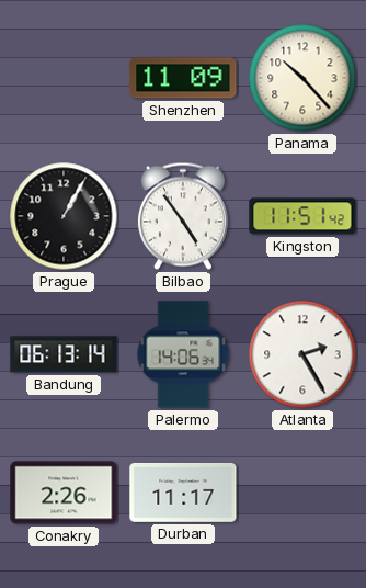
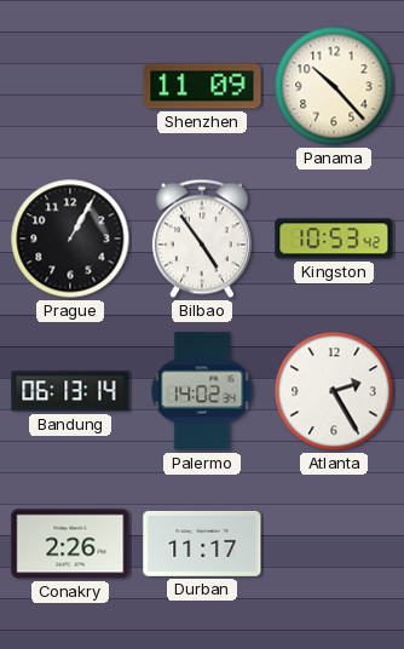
Kingston: 11:51 -> 10:53 (334, 239)
Palermo: 14:06 -> 14:02 (202, 391)
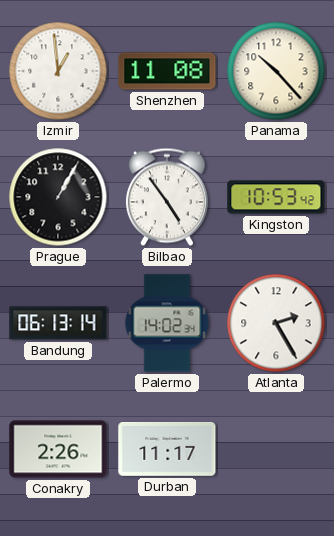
Izmir: none -> 12:59 (58, 71)
Shenzhen: 11:09 -> 11:08 (167, 71)
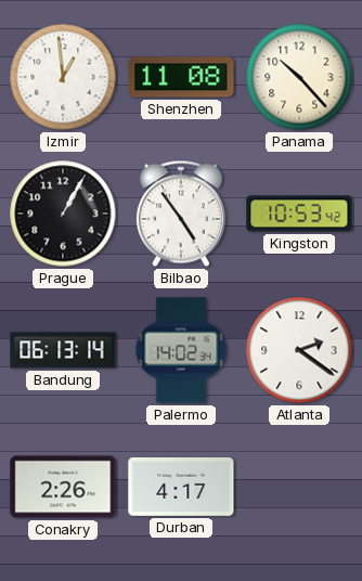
Atlanta: 2:25 -> 2:21 (299, 350)
Durban: 11:17 -> 4:17 (181, 487)
